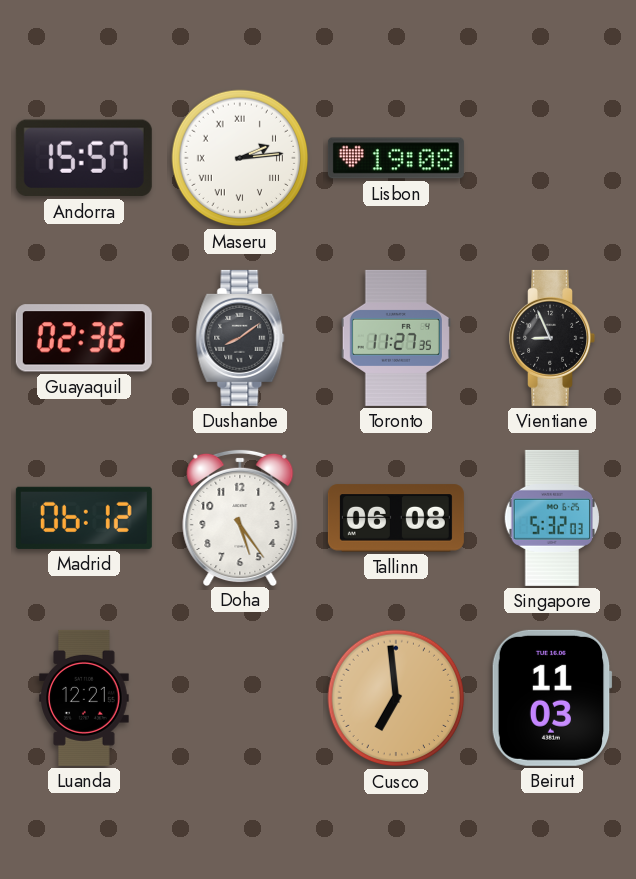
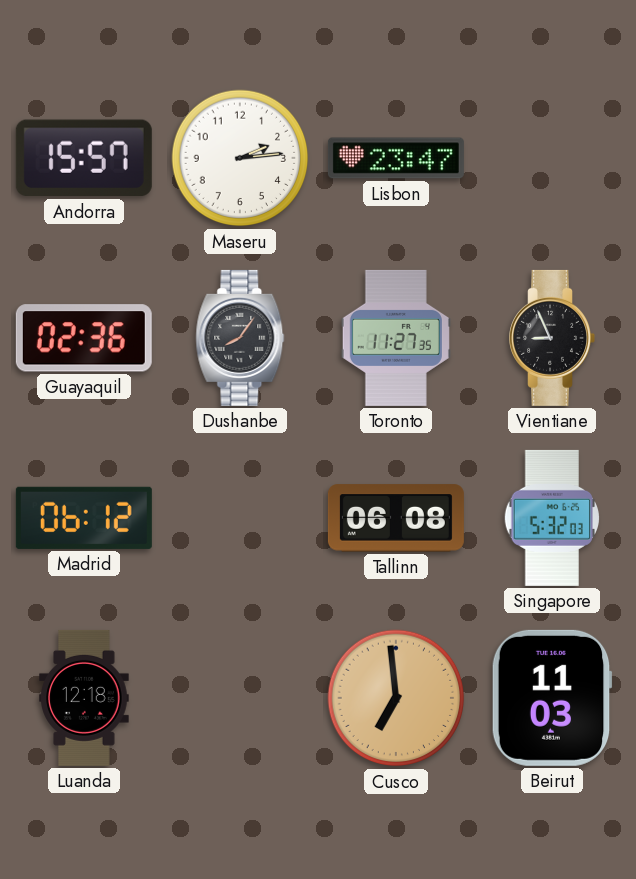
Maseru numerals: Roman -> Arabic (240, 158)
Lisbon: 19:08 -> 23:47 (396, 158)
Dushanbe: 8:09 -> 8:06 (240, 338)
Doha: 5:24 -> none (240, 517)
Luanda: 12:21 -> 12:18 (84, 698)
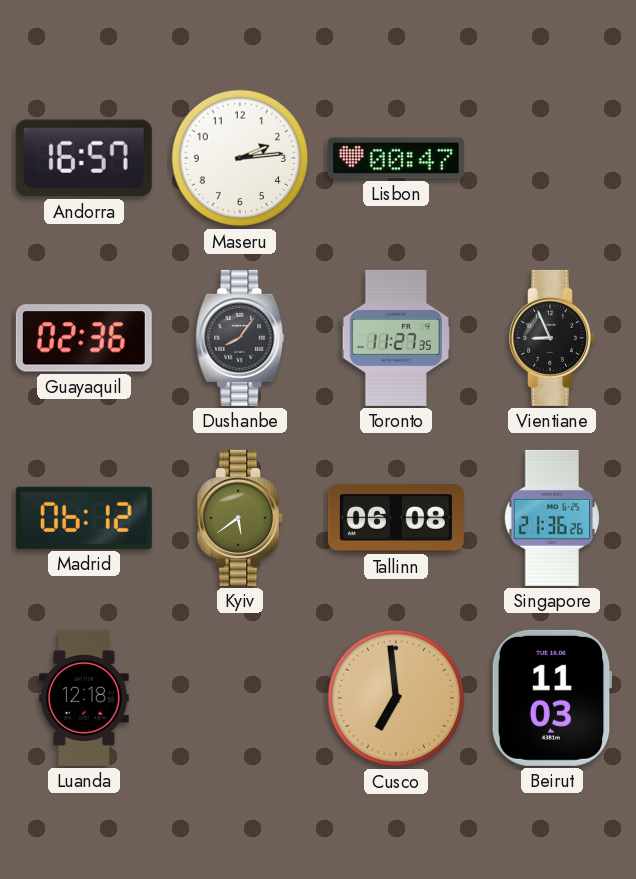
Andorra: 15:57 -> 16:57 (84, 158)
Lisbon: 23:47 -> 00:47 (396, 158)
Kyiv: none -> 5:39 (240, 518)
Singapore: 5:32 -> 21:36 (551, 518)
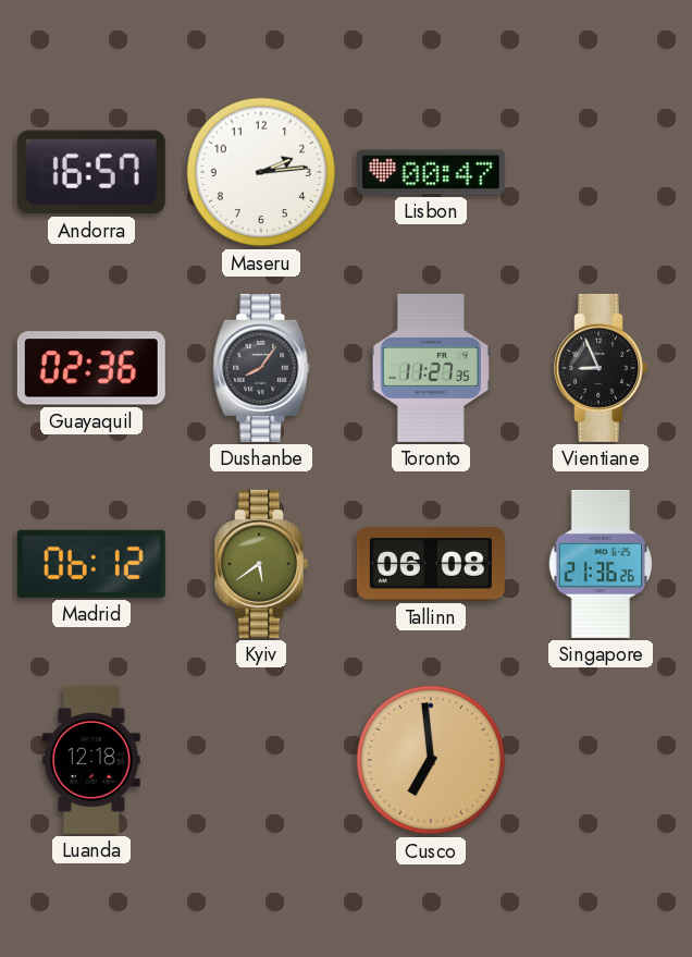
Beirut: 11:03 -> none (552, 698)
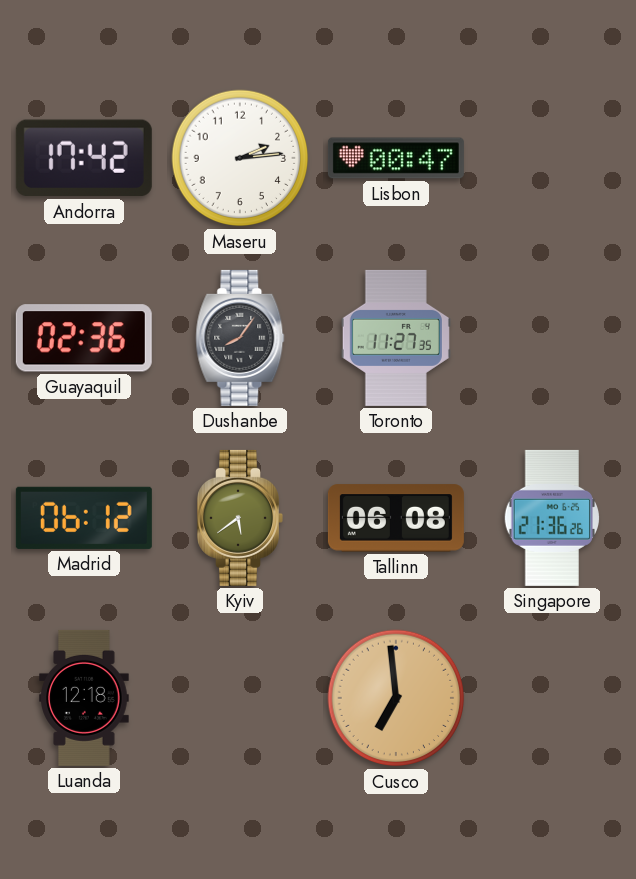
Andorra: 16:57 -> 17:42 (84, 158)
Vientiane: 8:56 -> none (601, 368)
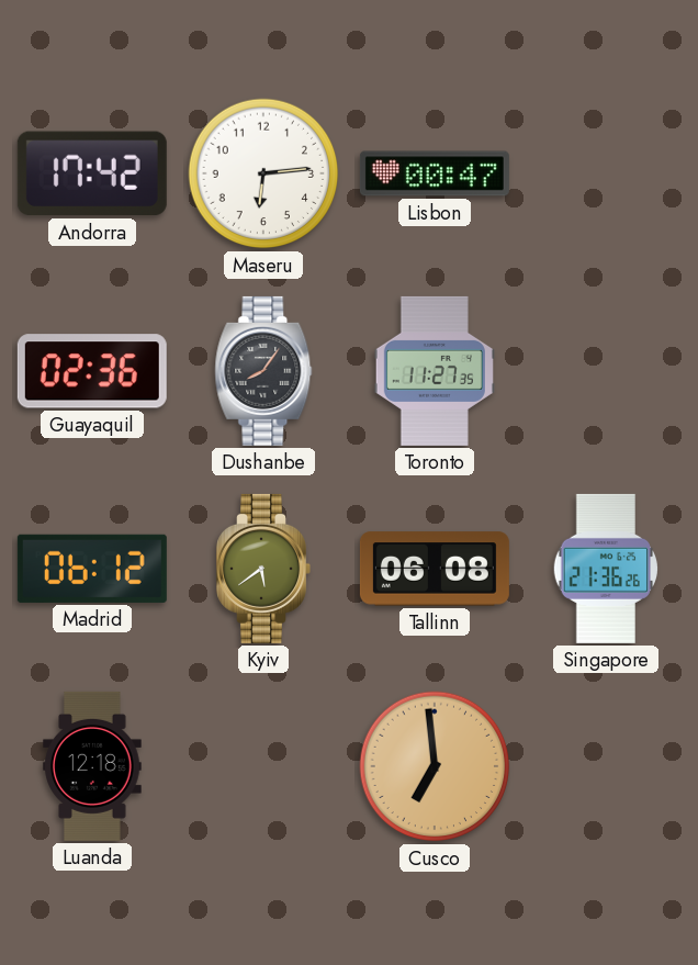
Maseru: 2:14 -> 6:14 (263, 173)
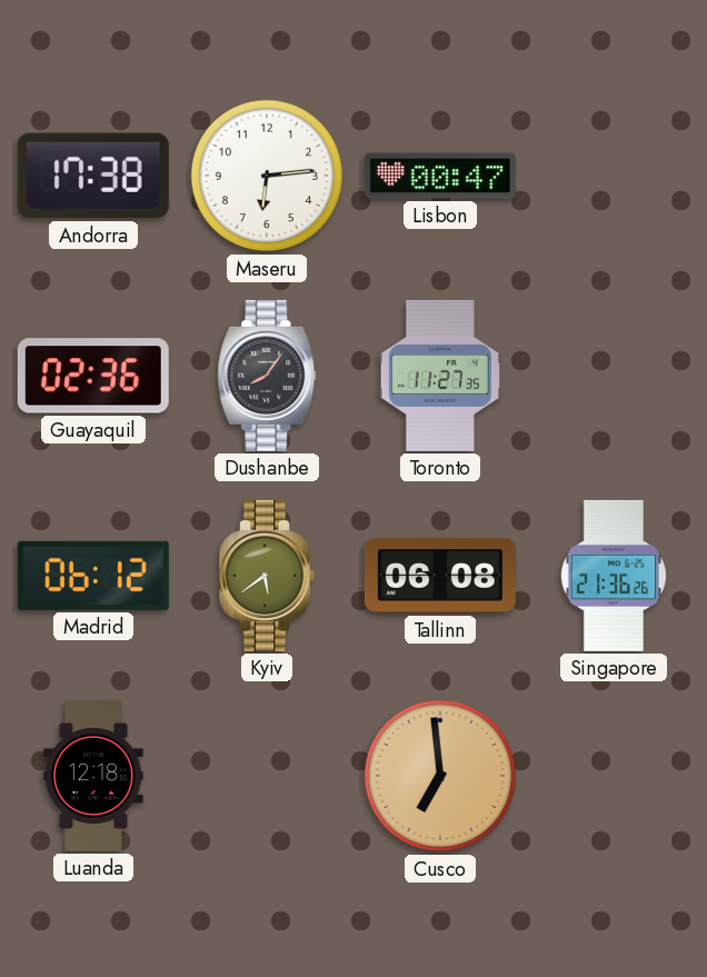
Andorra: 17:42 -> 17:38 (93, 176)
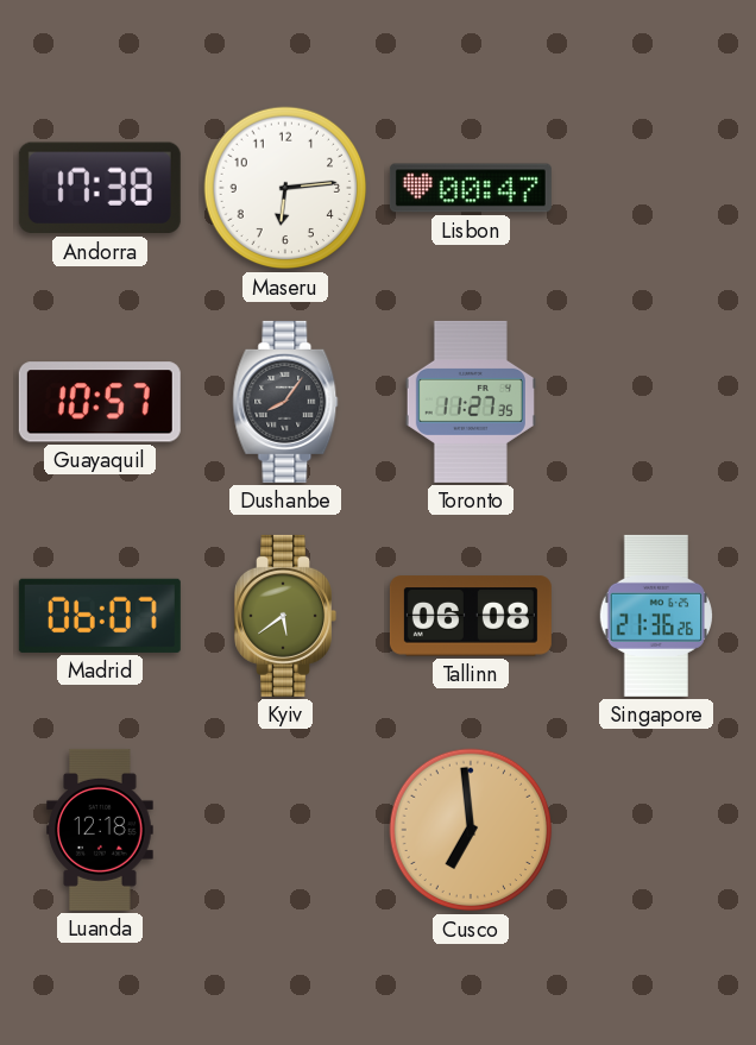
Guayaquil: 02:36 -> 10:57 (100, 402)
Madrid: 06:12 -> 06:07 (100, 616)
